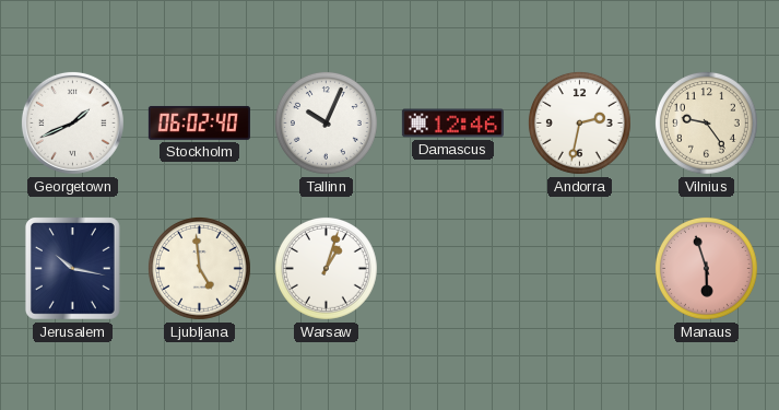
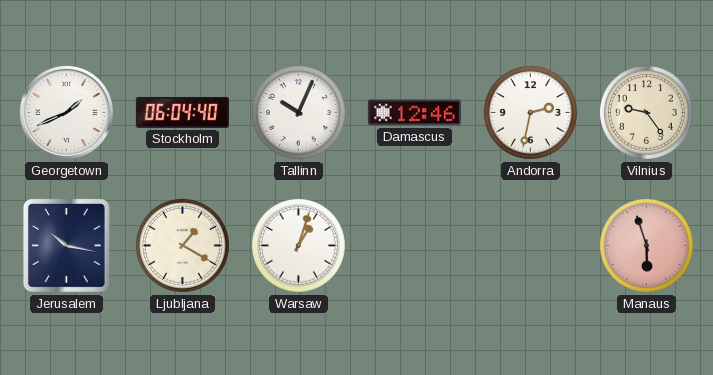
Stockholm: 06:02 -> 06:04 (182, 112)
Ljubljana: 4:59 -> 1:20 (182, 245)
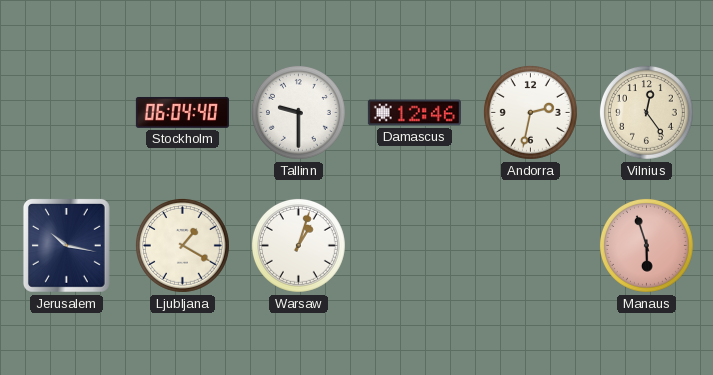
Georgetown: 1:41 -> none (66, 112)
Tallinn: 10:04 -> 9:30 (298, 112)
Vilnius: 9:24 -> 12:24 (646, 112)
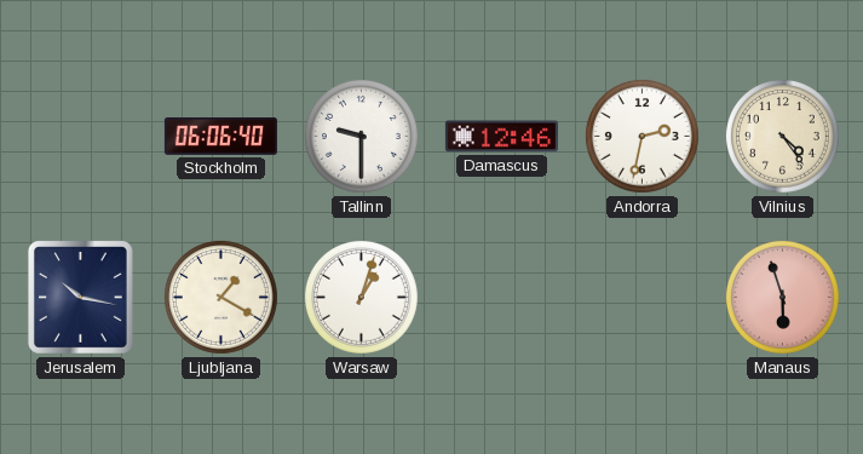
Stockholm: 06:04 -> 06:06 (220, 136)
Vilnius: 12:24 -> 4:24 (782, 136)
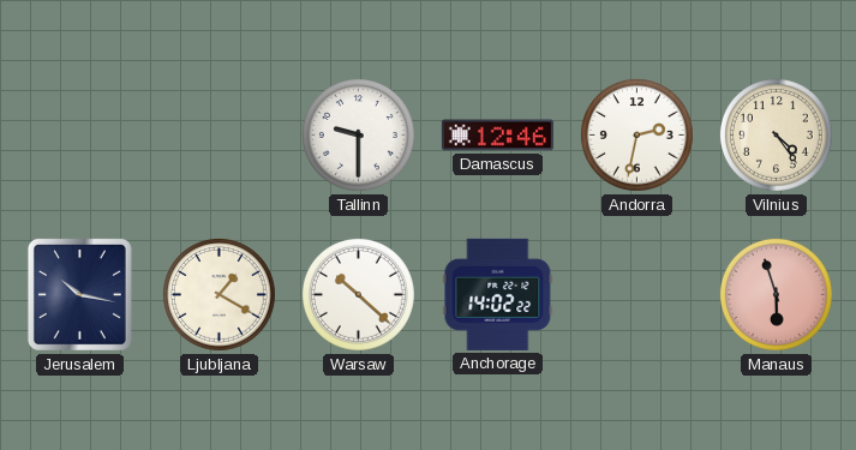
Stockholm: 06:06 -> none (220, 136)
Warsaw: 1:03 -> 10:22 (358, 294)
Anchorage: none -> 14:02 (498, 294)
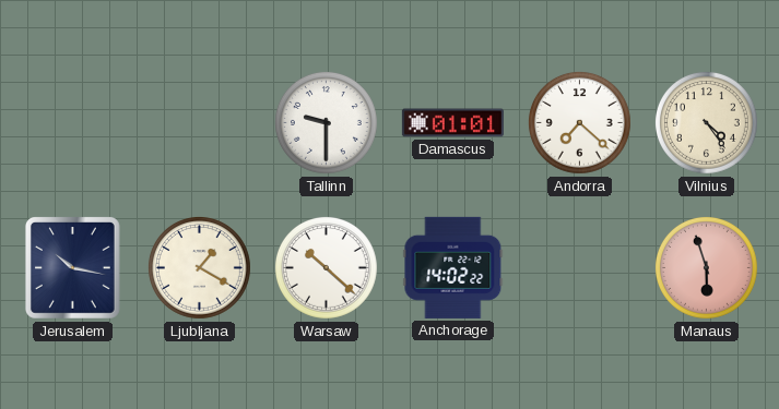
Damascus: 12:46 -> 01:01 (452, 123)
Andorra: 2:32 -> 7:22 (579, 122)
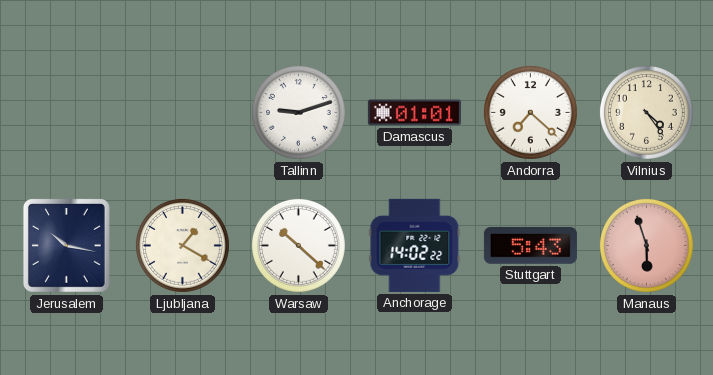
Tallinn: 9:30 -> 9:12 (298, 112)
Stuttgart: none -> 5:43 (530, 246)
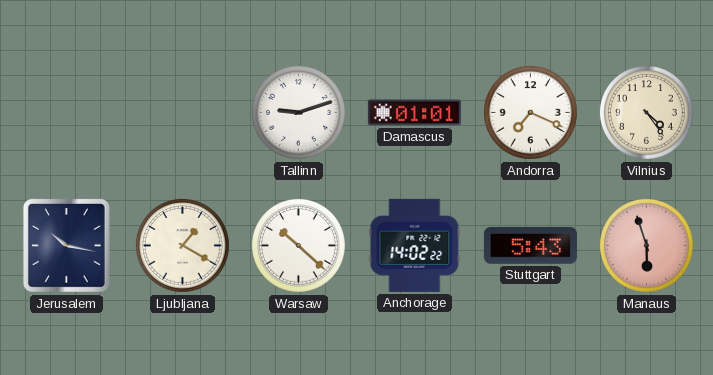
Andorra: 7:22 -> 7:19 (530, 112)
